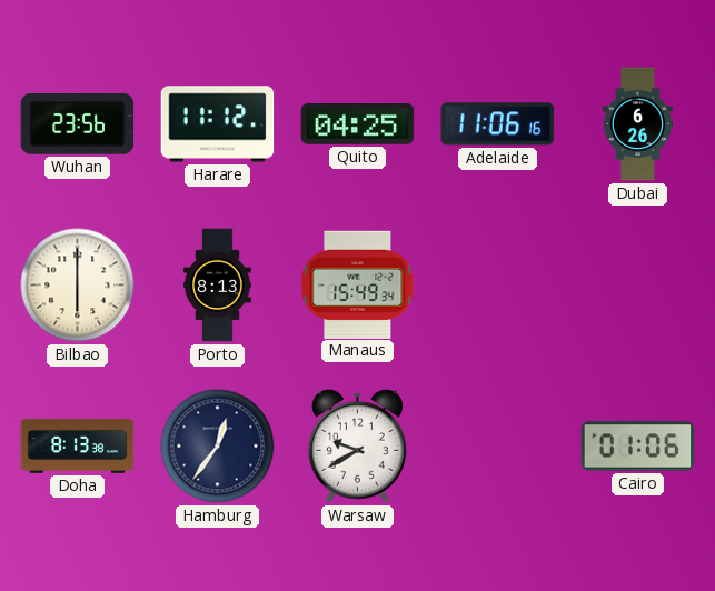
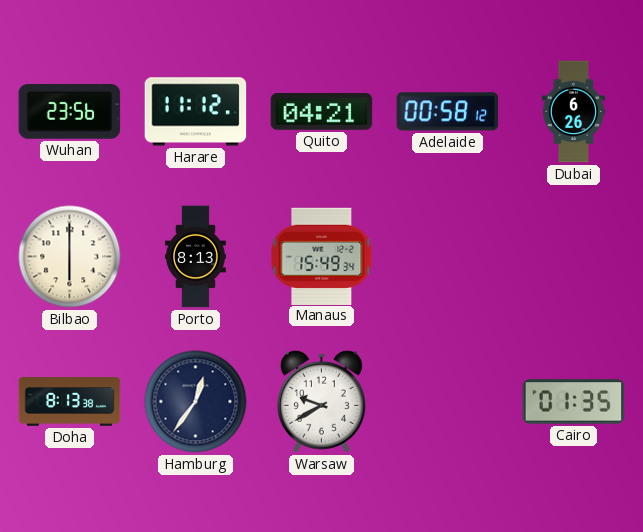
Quito: 04:25 -> 04:21 (322, 112)
Adelaide: 11:06 -> 00:58 (448, 112)
Cairo: 01:06 -> 01:35 (574, 402)
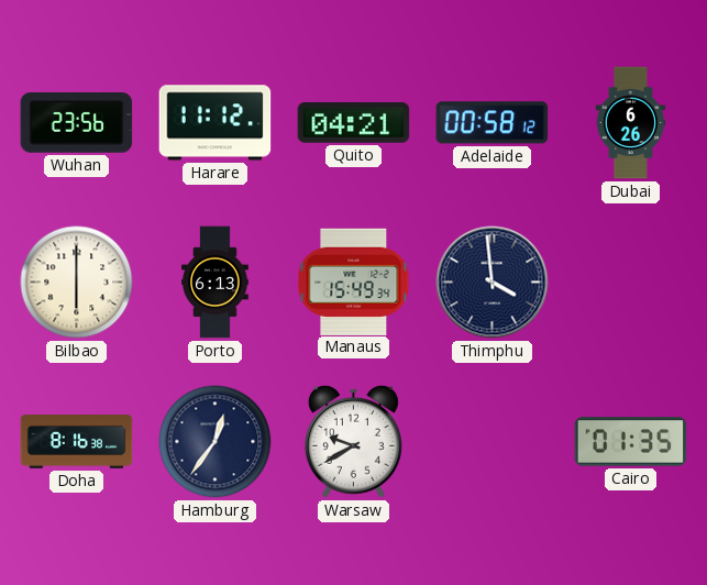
Porto: 8:13 -> 6:13 (216, 283)
Thimphu: none -> 3:59 (493, 283)
Doha: 8:13 -> 8:16 (77, 442)
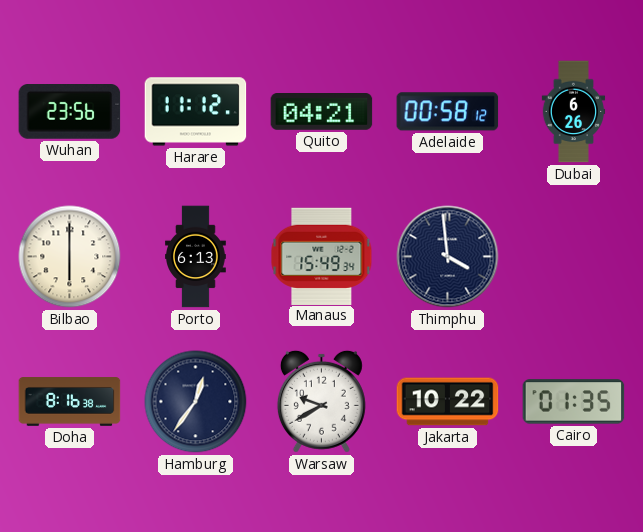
Jakarta: none -> 10:22 (448, 402)
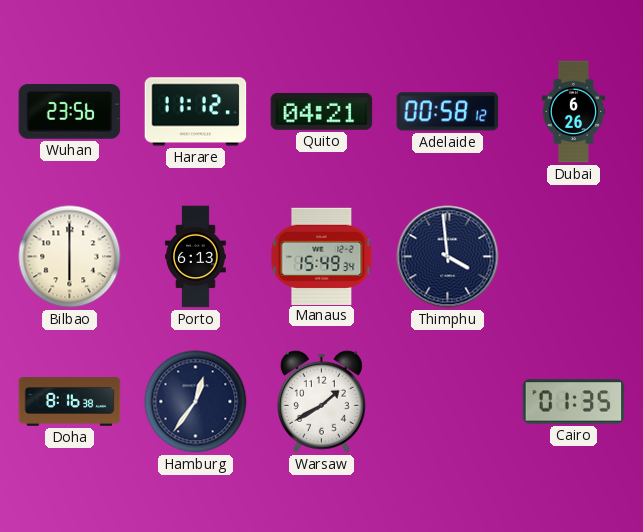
Warsaw: 9:40 -> 1:40 (321, 401)
Jakarta: 10:22 -> none (448, 402)
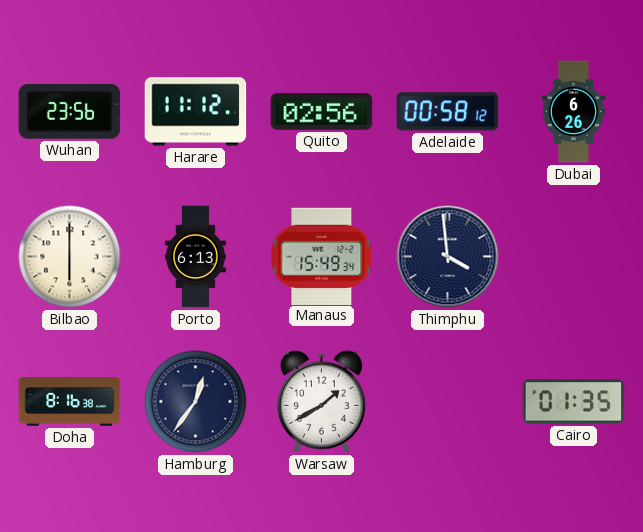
Quito: 04:21 -> 02:56 (322, 112)
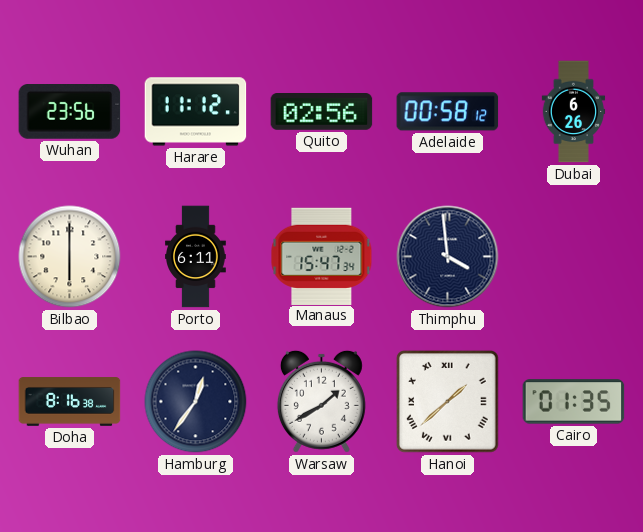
Porto: 6:13 -> 6:11 (196, 257)
Manaus: 15:49 -> 15:47 (322, 256)
Hanoi: none -> 1:38 (447, 401)
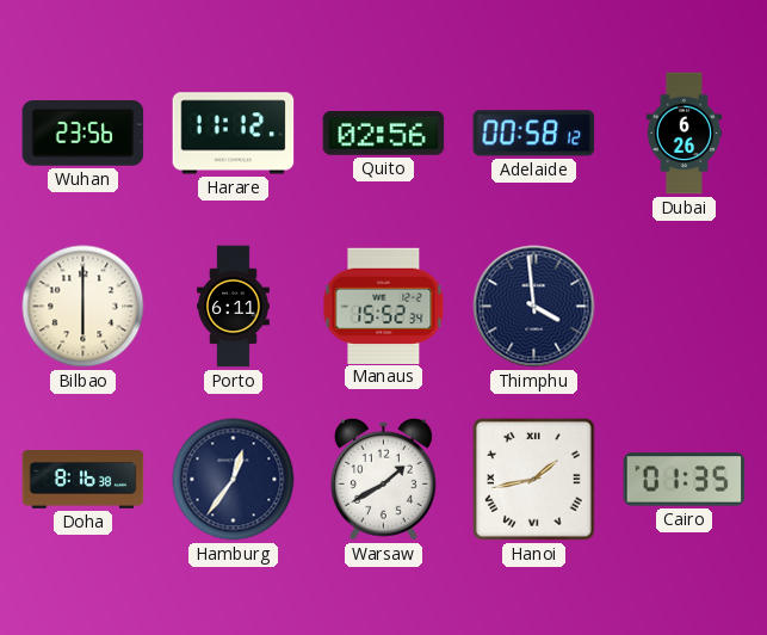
Manaus: 15:47 -> 15:52 (384, 306)
Hanoi: 1:38 -> 1:43 (533, 479)
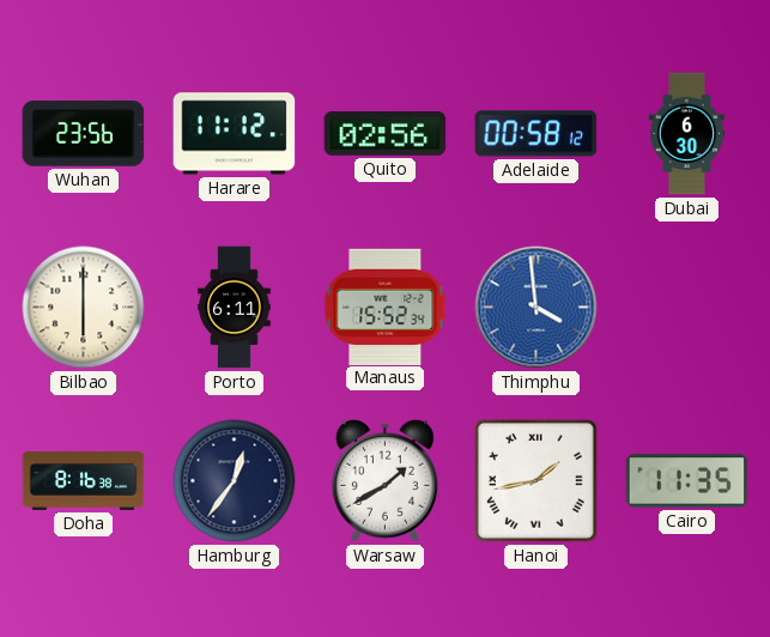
Dubai: 6:26 -> 6:30 (687, 134)
Thimphu dial: navy -> blue (536, 308)
Cairo: 01:35 -> 11:35 (687, 481)
